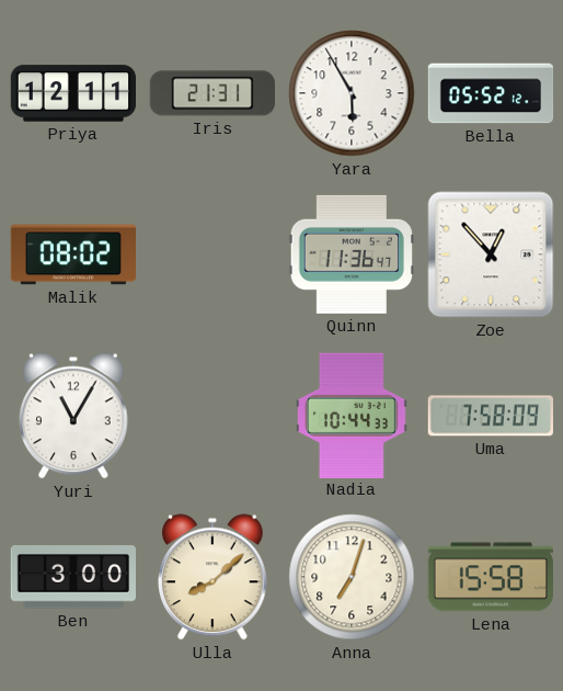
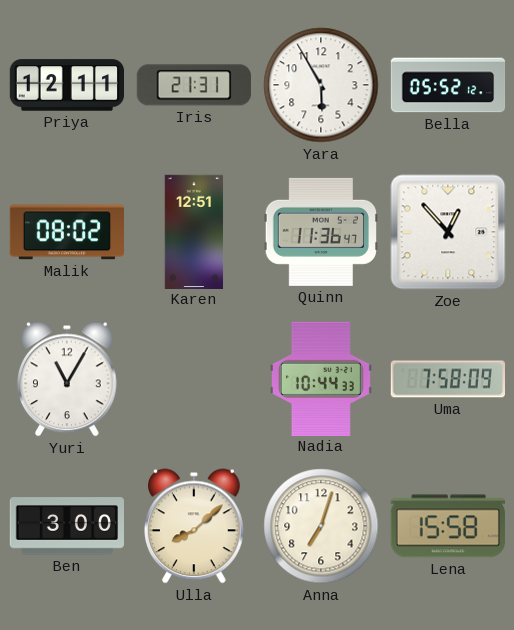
Karen: none -> 12:51 (194, 231)
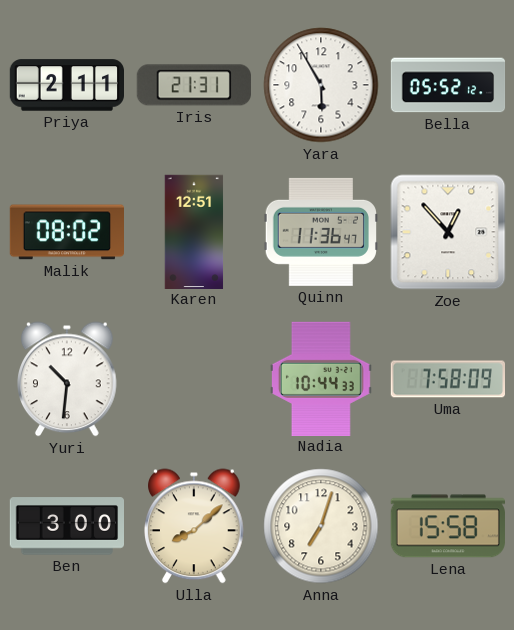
Priya: 12:11 -> 2:11 (66, 85)
Yuri: 11:05 -> 10:31 (68, 379)
